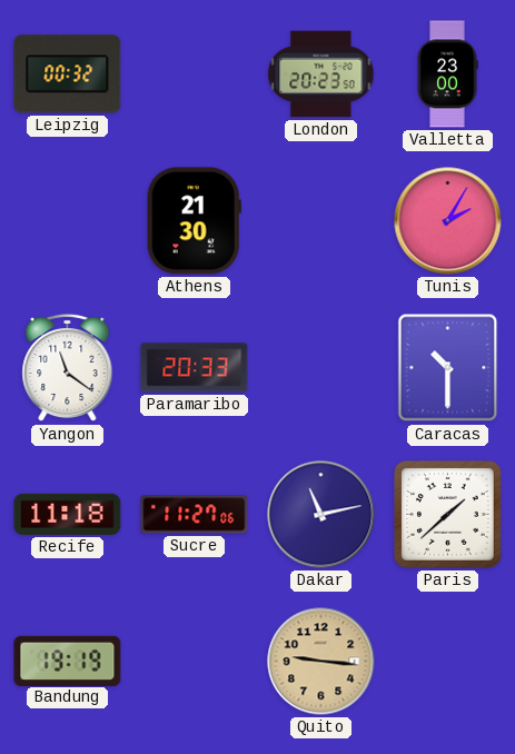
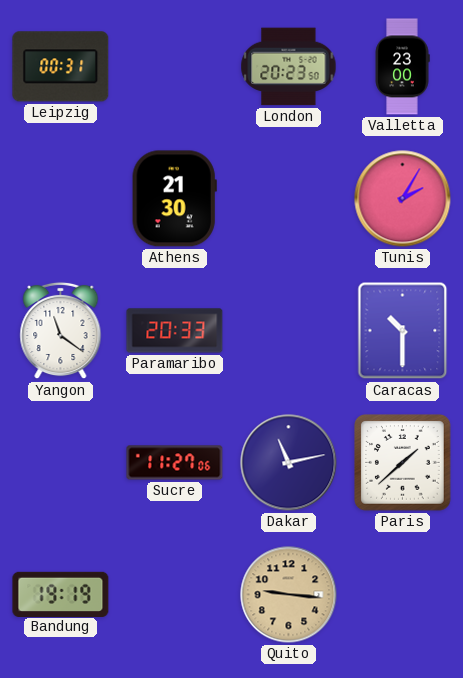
Leipzig: 00:32 -> 00:31 (61, 67)
Recife: 11:18 -> none (68, 514)
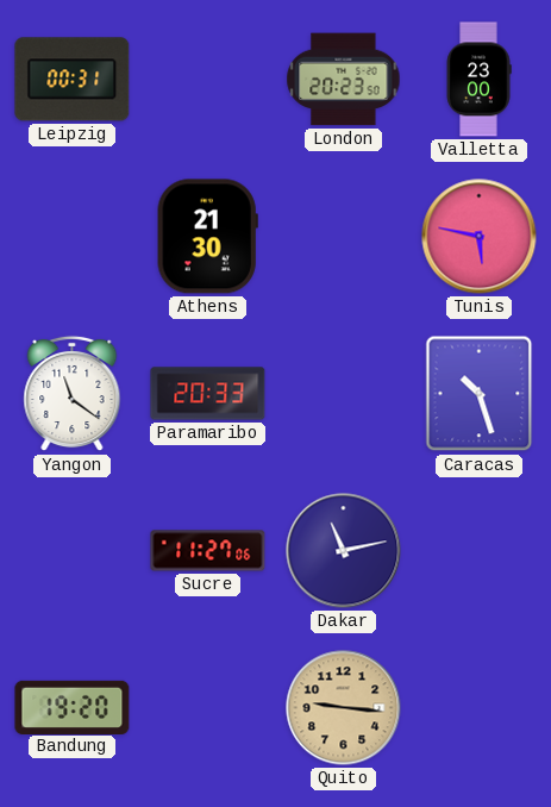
Tunis: 2:05 -> 5:47 (480, 237)
Caracas: 10:30 -> 10:27 (480, 394)
Paris: 1:38 -> none (403, 463)
Bandung: 19:19 -> 19:20 (73, 707)
